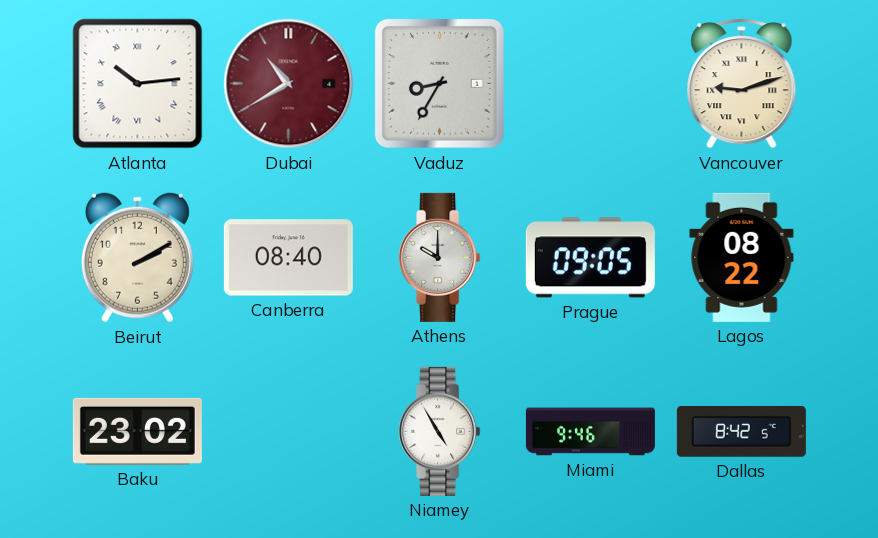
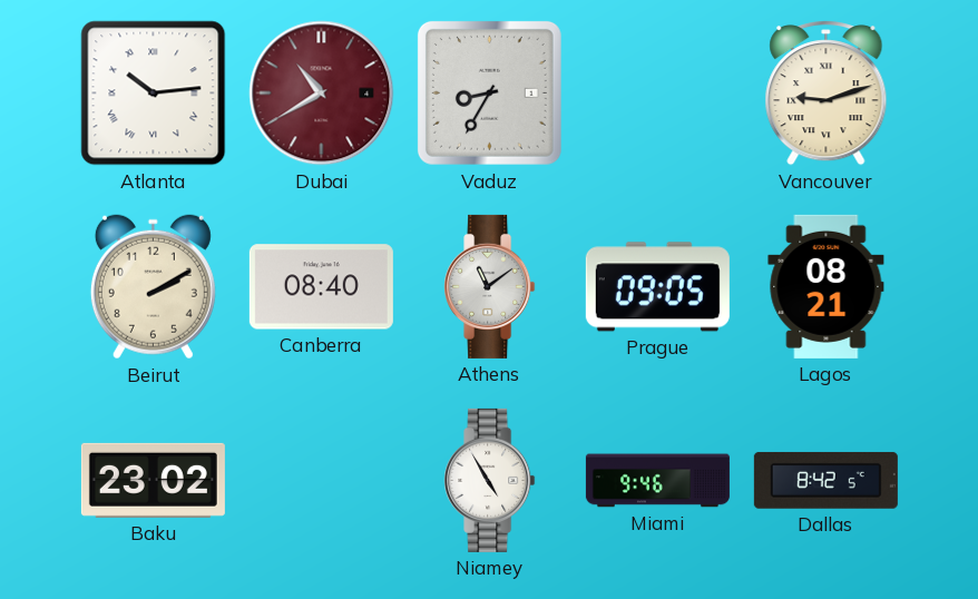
Athens: 10:00 -> 11:09 (490, 286)
Lagos: 08:22 -> 08:21 (827, 286)
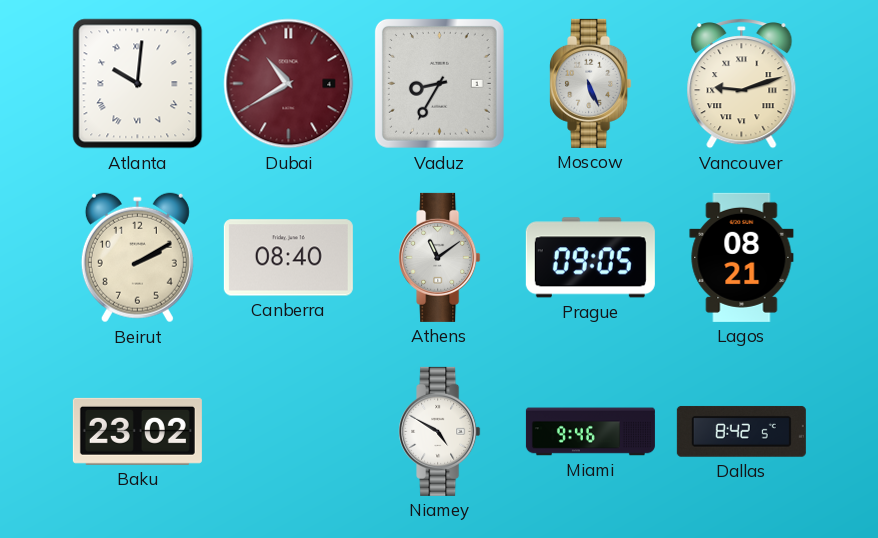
Atlanta: 10:14 -> 10:01 (138, 84)
Moscow: none -> 5:26 (591, 83)
Niamey: 4:55 -> 4:50 (440, 431)
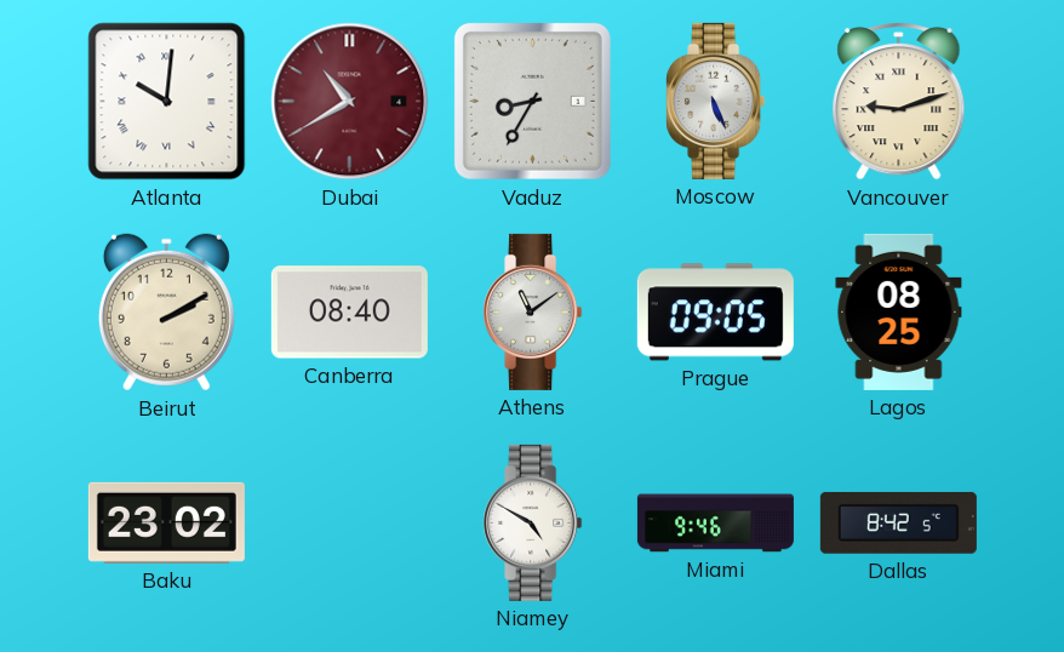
Lagos: 08:21 -> 08:25 (899, 311)
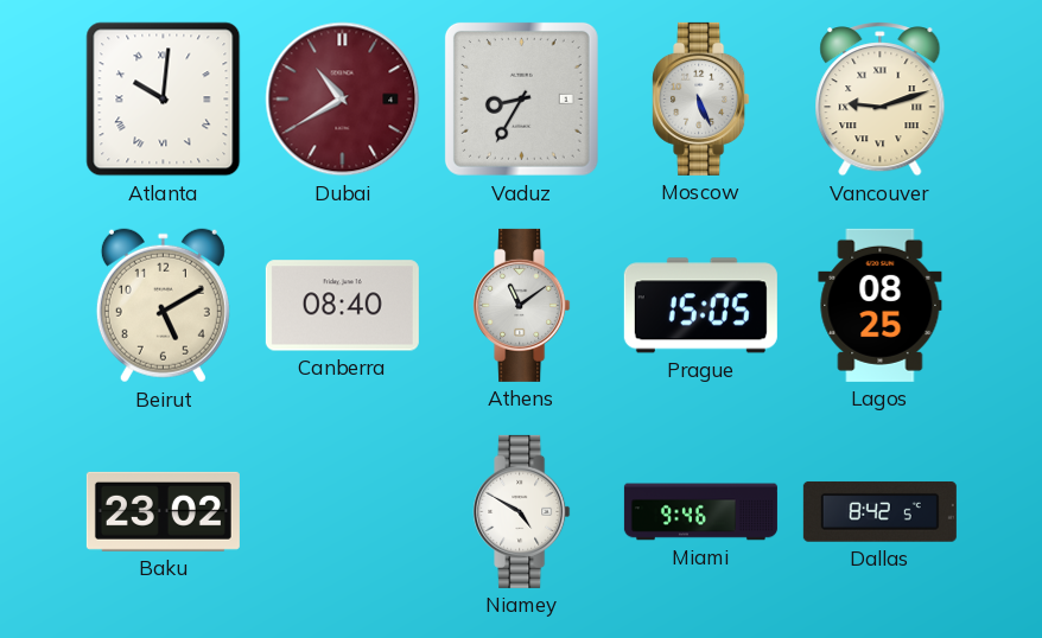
Beirut: 2:10 -> 5:10 (163, 306)
Prague: 09:05 -> 15:05 (700, 306)
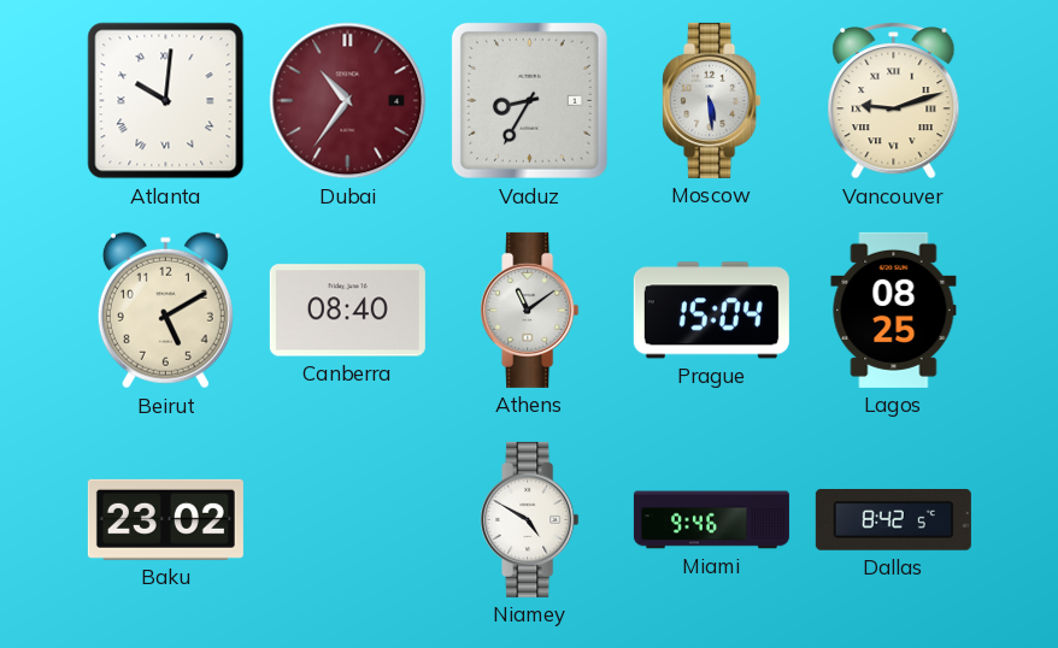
Dubai: 10:40 -> 10:36 (348, 101)
Moscow: 5:26 -> 5:29 (712, 100)
Prague: 15:05 -> 15:04 (711, 311)
